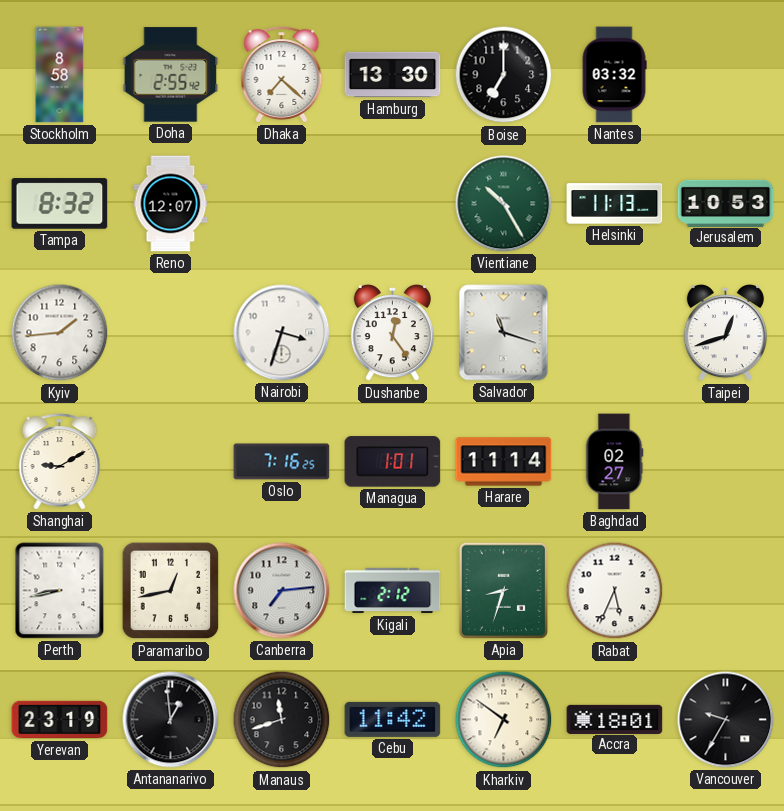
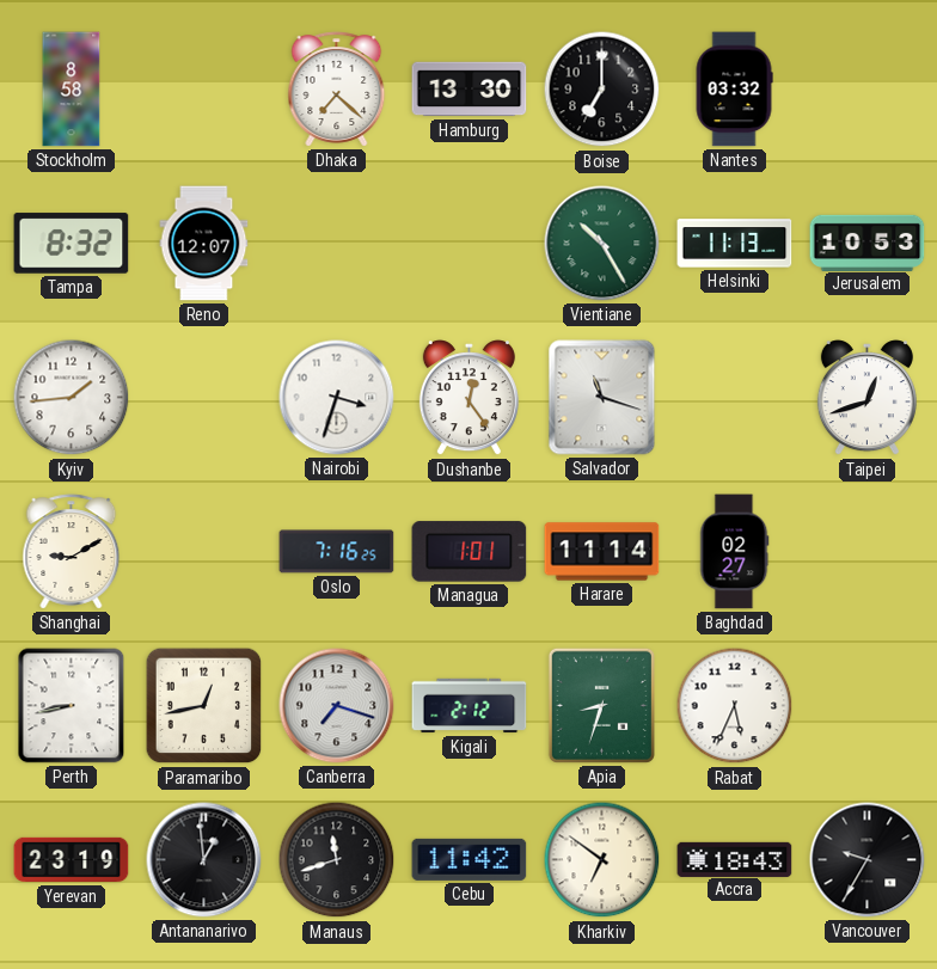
Doha: 2:55 -> none (171, 75)
Canberra: 7:14 -> 7:18 (337, 706)
Accra: 18:01 -> 18:43 (735, 859)
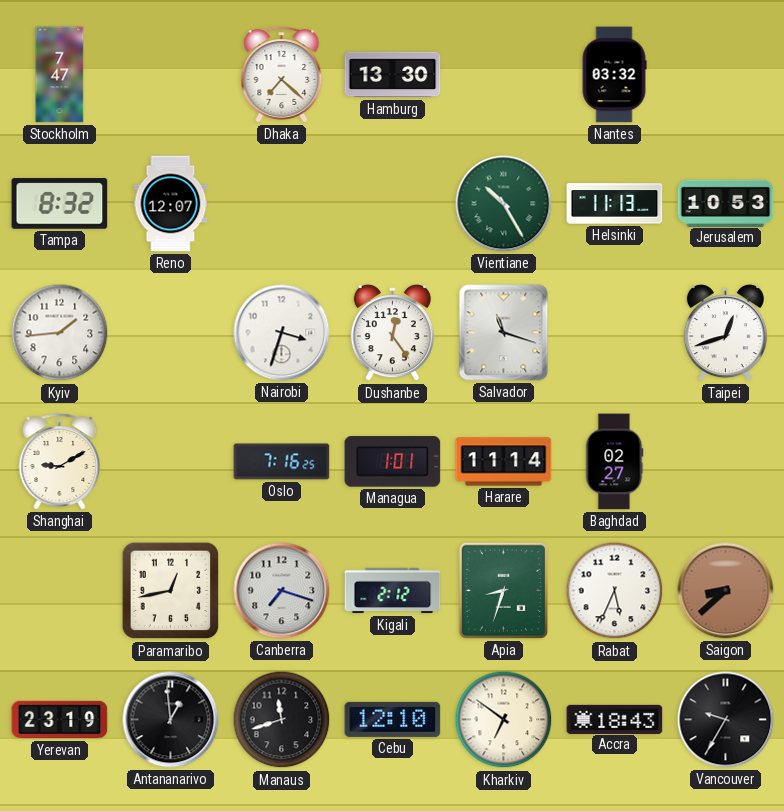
Stockholm: 8:58 -> 7:47 (60, 75)
Boise: 7:00 -> none (602, 90)
Perth: 8:43 -> none (72, 706)
Saigon: none -> 8:38 (726, 591)
Cebu: 11:42 -> 12:10 (393, 719)
